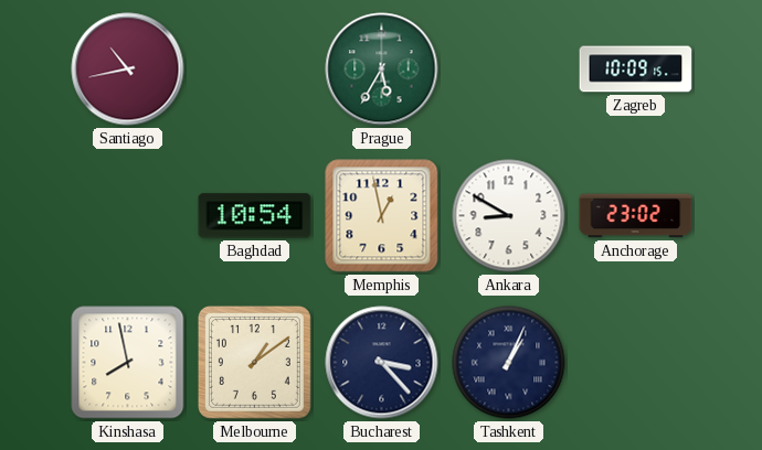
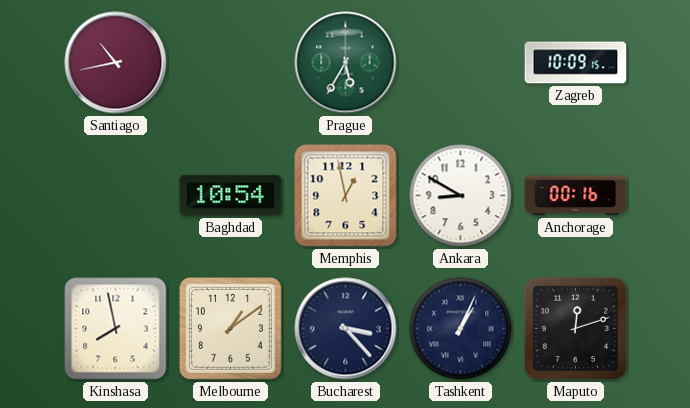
Anchorage: 23:02 -> 00:16 (576, 196)
Maputo: none -> 12:12 (576, 329)
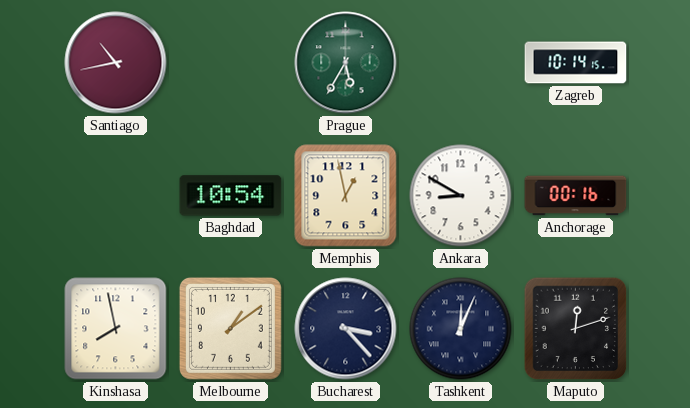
Zagreb: 10:09 -> 10:14 (576, 63)
Tashkent: 1:04 -> 12:04 (461, 329)
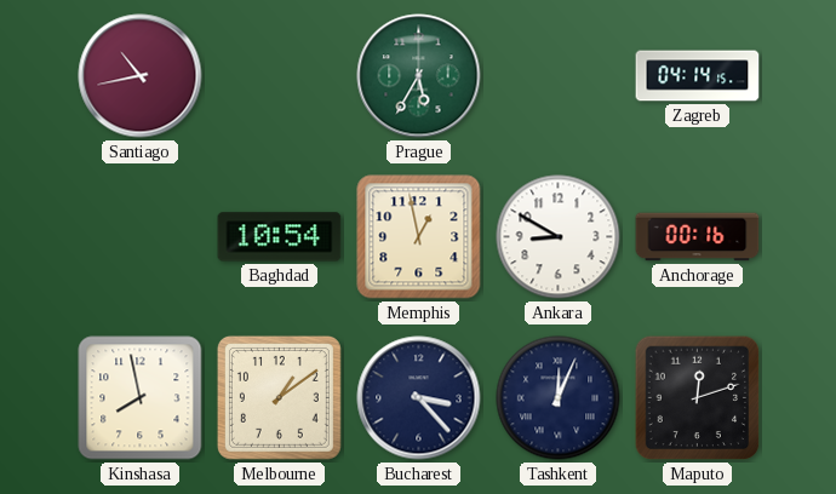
Zagreb: 10:14 -> 04:14 (698, 76)
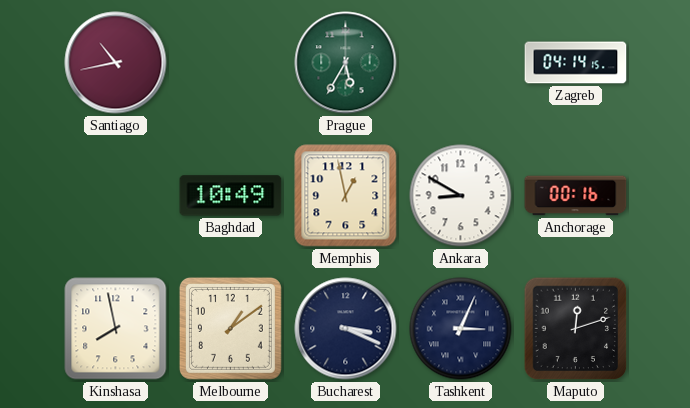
Baghdad: 10:54 -> 10:49 (231, 196)
Bucharest: 3:23 -> 3:19 (346, 329)
Tashkent: 12:04 -> 3:04 (461, 329)
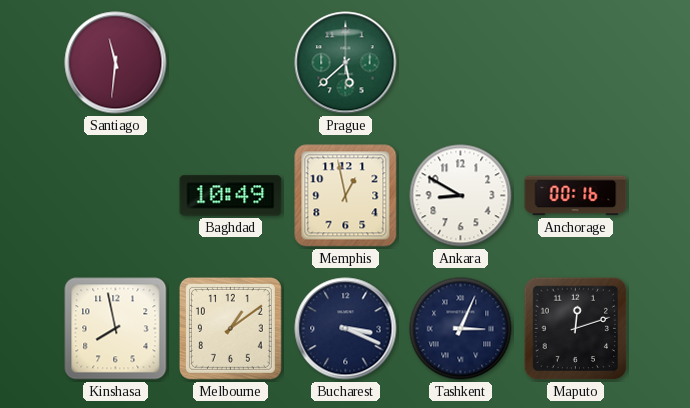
Santiago: 10:43 -> 11:31 (116, 63)
Prague: 5:35 -> 5:38 (346, 63)
Zagreb: 04:14 -> none (576, 63)
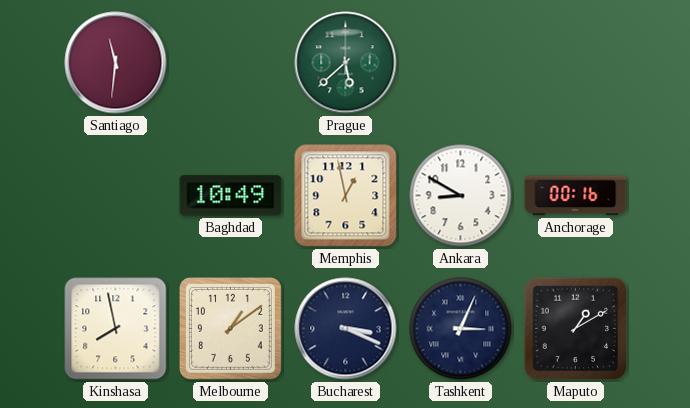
Maputo: 12:12 -> 1:10 (576, 329)
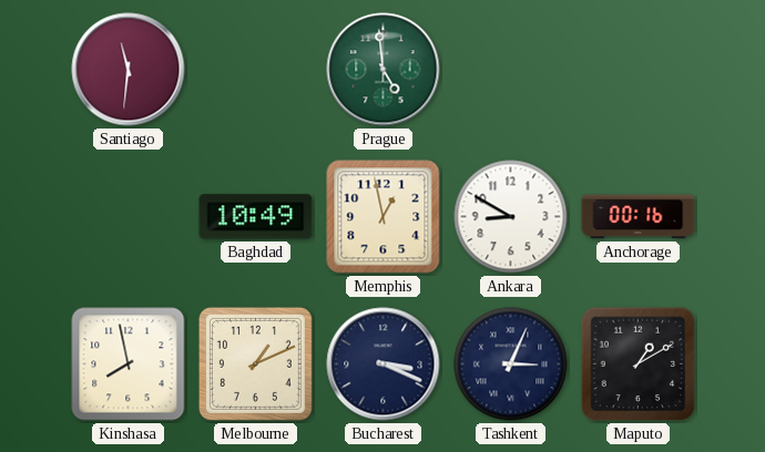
Prague: 5:38 -> 4:59 (384, 70)
Melbourne: 1:09 -> 1:11 (255, 363)
